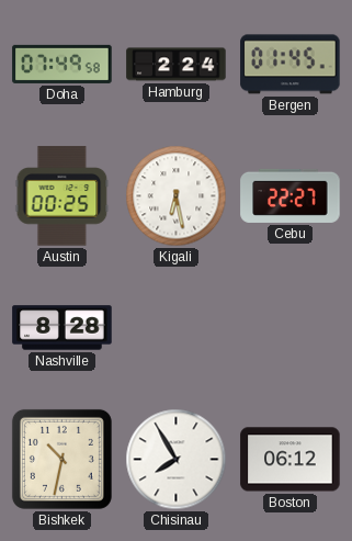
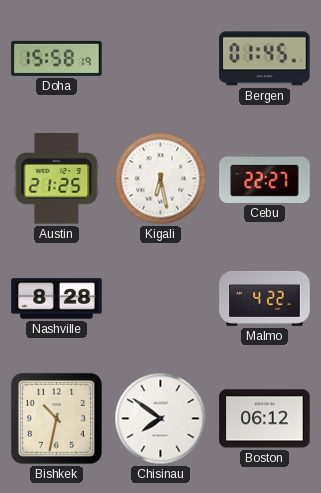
Doha: 07:49 -> 15:58 (57, 58)
Hamburg: 2:24 -> none (177, 65)
Austin: 00:25 -> 21:25 (57, 179)
Malmo: none -> 4:22 (265, 298)
Chisinau: 7:55 -> 7:51 (161, 419)
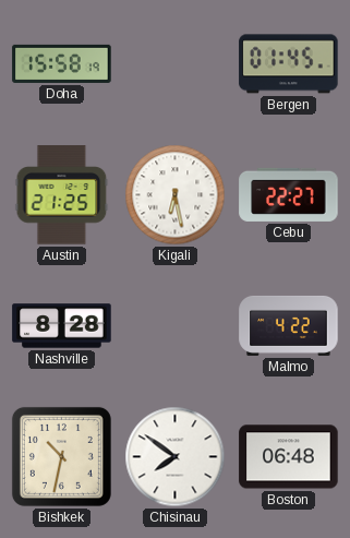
Boston: 06:12 -> 06:48 (289, 457)
